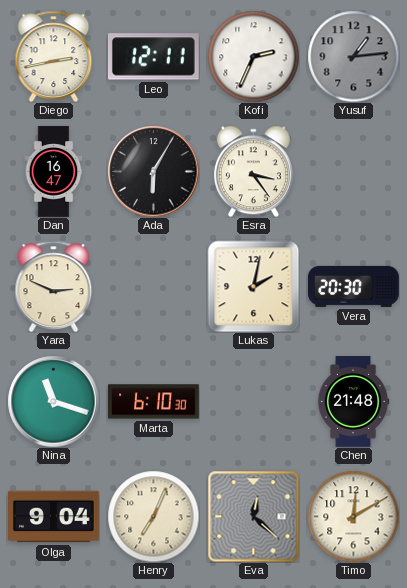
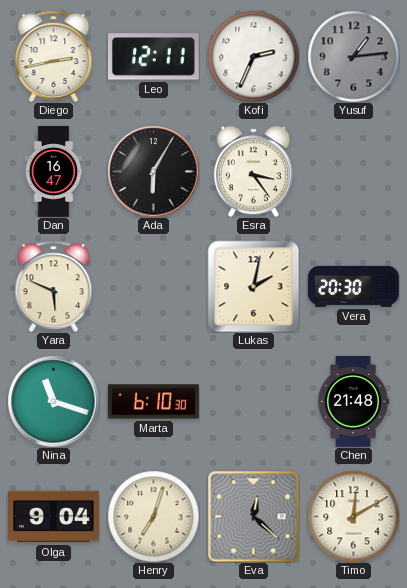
Yara: 2:49 -> 5:49 (54, 286)
Henry: 7:04 -> 7:03 (153, 516)
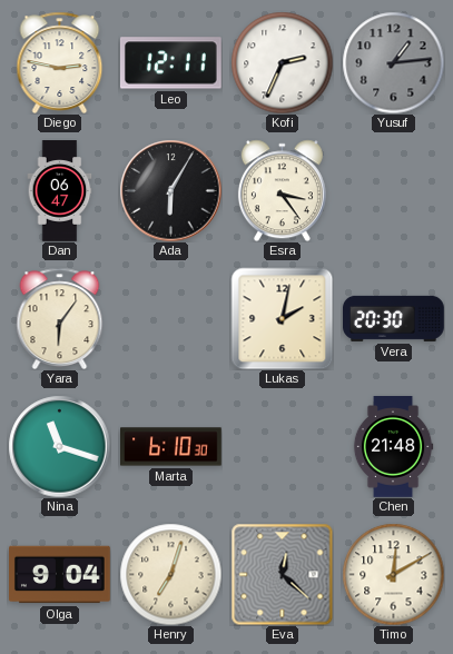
Diego: 2:43 -> 2:47 (60, 62)
Dan: 16:47 -> 06:47 (60, 191)
Yara: 5:49 -> 6:06 (60, 318)
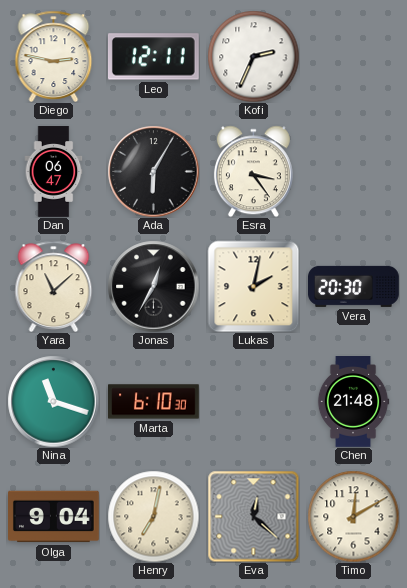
Yusuf: 1:14 -> none (393, 62)
Yara: 6:06 -> 11:08 (54, 286)
Jonas: none -> 12:35 (153, 286)
Henry: 7:03 -> 7:02 (153, 516)
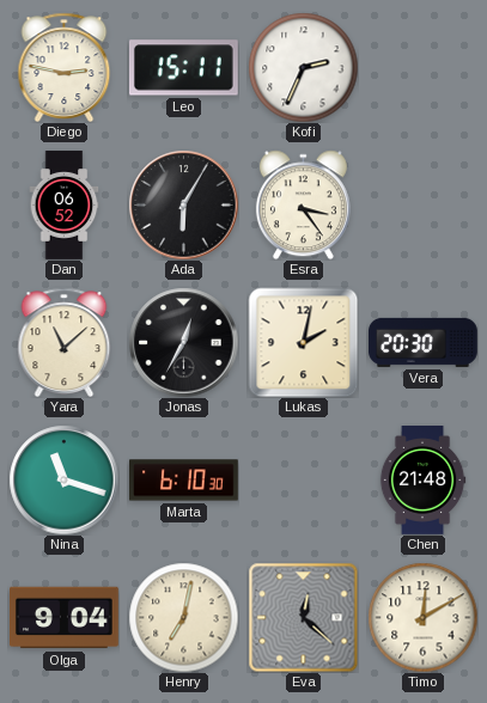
Leo: 12:11 -> 15:11 (183, 68)
Dan: 06:47 -> 06:52 (65, 206)
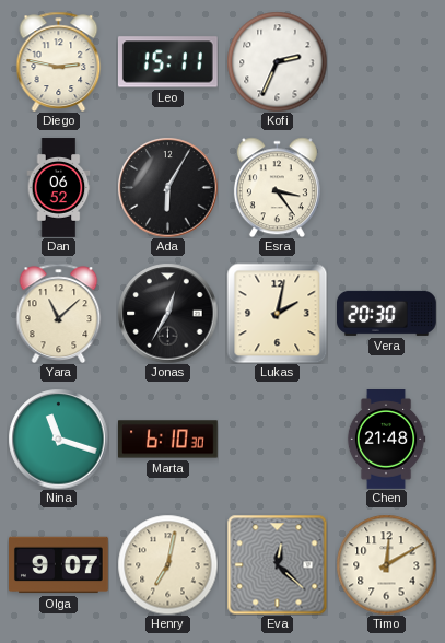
Olga: 9:04 -> 9:07 (59, 565)
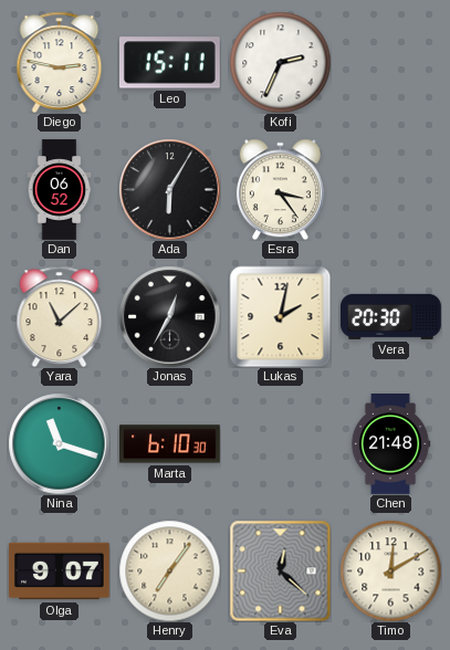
Henry: 7:02 -> 7:06 (169, 570)
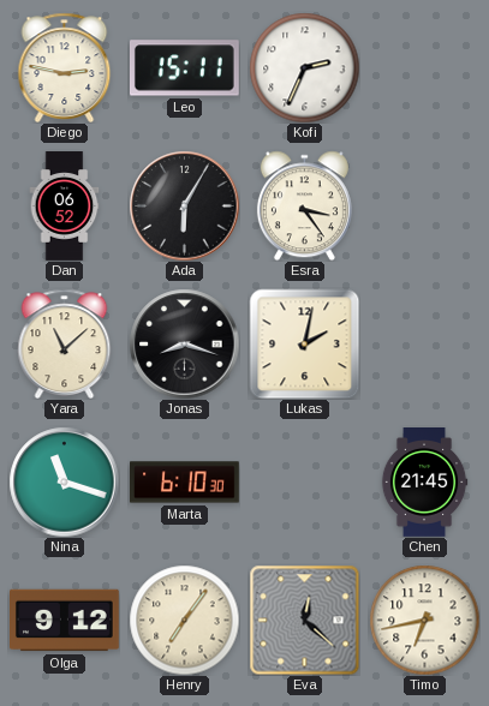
Jonas: 12:35 -> 8:18 (184, 343)
Vera: 20:30 -> none (391, 316)
Chen: 21:48 -> 21:45 (424, 483)
Olga: 9:07 -> 9:12 (65, 621)
Timo: 12:10 -> 6:43 (424, 620)
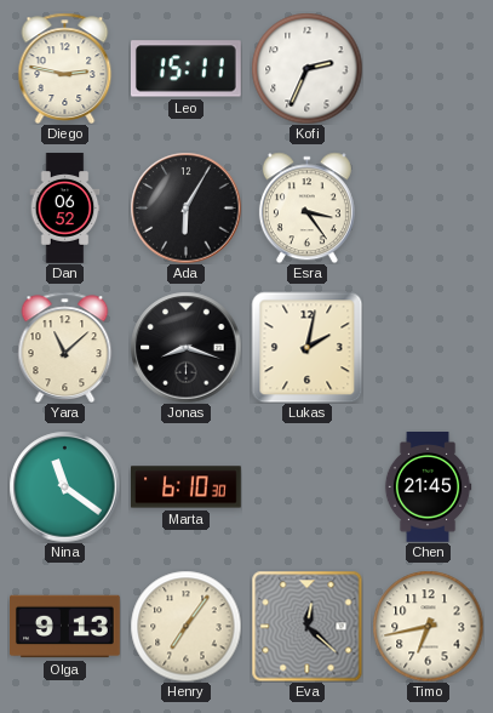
Nina: 11:18 -> 11:21 (64, 486)
Olga: 9:12 -> 9:13 (65, 627)
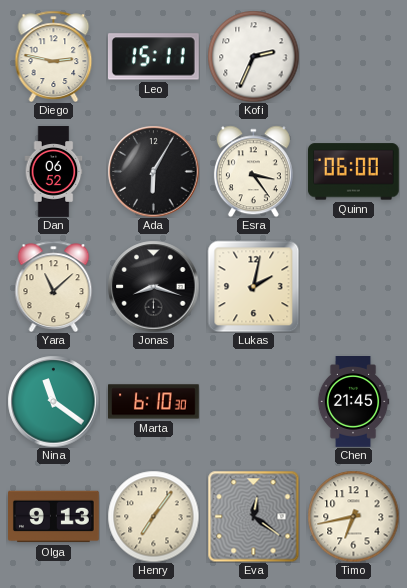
Quinn: none -> 06:00 (353, 172)
Eva: 12:22 -> 12:21 (253, 516)
